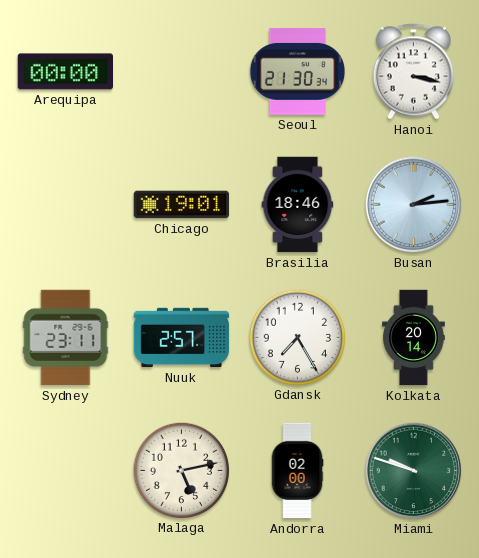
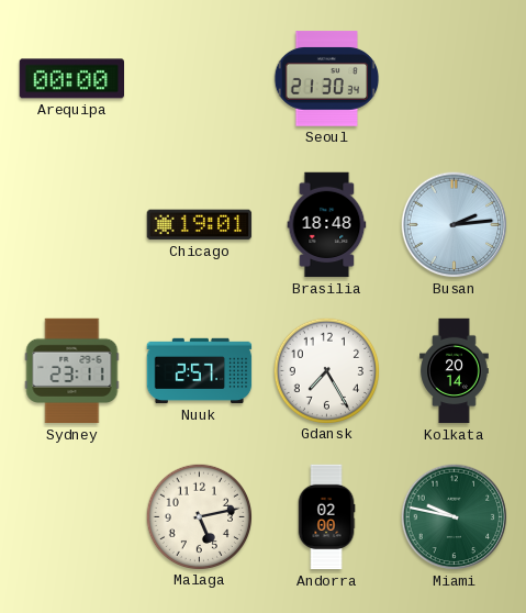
Hanoi: 3:17 -> none (413, 72)
Brasilia: 18:46 -> 18:48 (327, 225)
Miami: 9:48 -> 9:47 (455, 517)
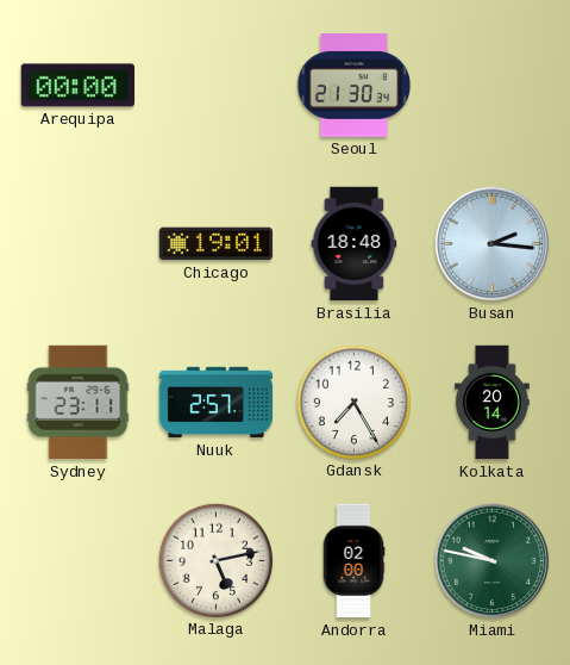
Busan: 2:14 -> 2:16 (493, 244)
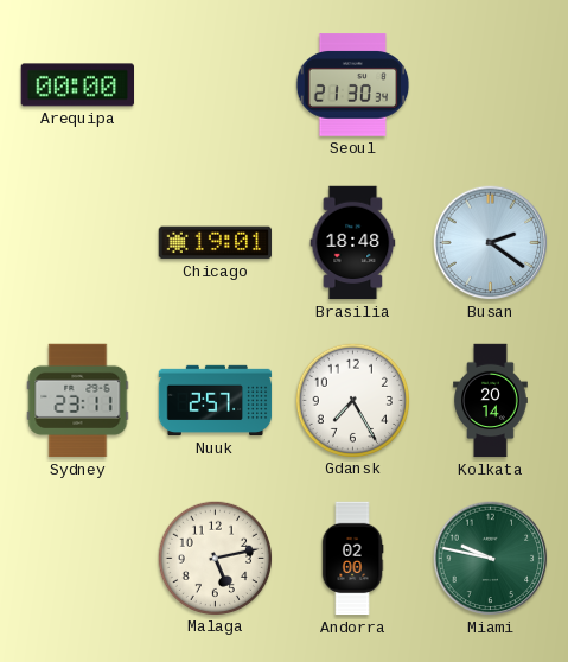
Busan: 2:16 -> 2:21 (491, 243)
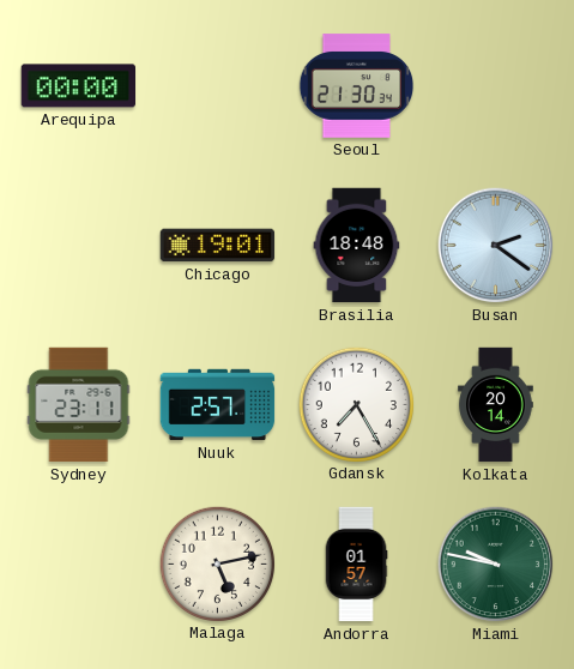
Andorra: 02:00 -> 01:57 (356, 565)
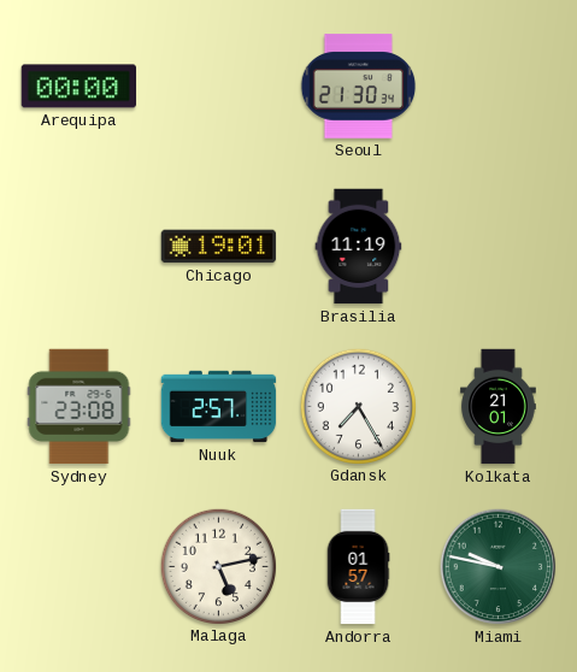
Brasilia: 18:48 -> 11:19 (359, 247)
Busan: 2:21 -> none (496, 246)
Sydney: 23:11 -> 23:08 (80, 407)
Kolkata: 20:14 -> 21:01 (499, 407)
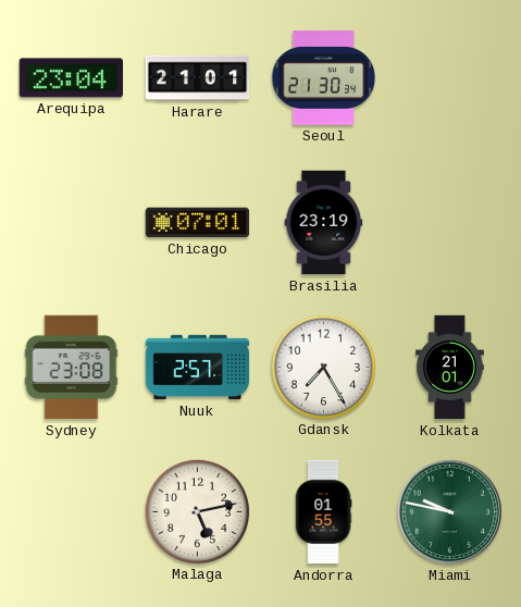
Arequipa: 00:00 -> 23:04 (72, 78)
Harare: none -> 21:01 (198, 78)
Chicago: 19:01 -> 07:01 (198, 223)
Brasilia: 11:19 -> 23:19 (324, 223)
Andorra: 01:57 -> 01:55 (323, 512)
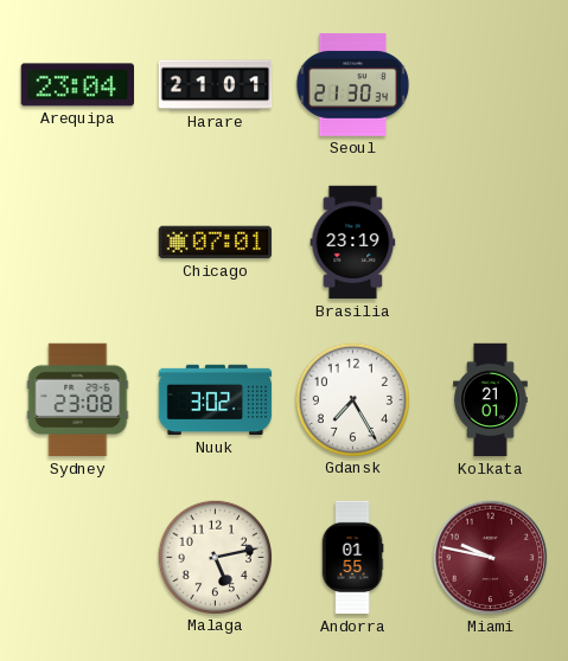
Nuuk: 2:57 -> 3:02 (216, 400)
Miami dial: green -> burgundy (491, 558)
